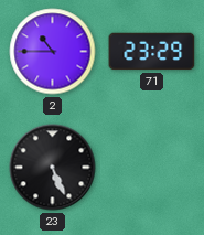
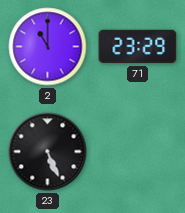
2: 10:45 -> 11:00 (48, 47)
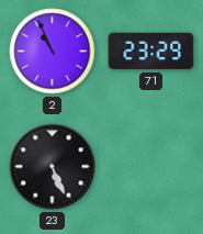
2: 11:00 -> 10:56 (53, 52)
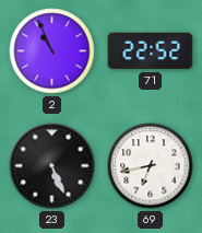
71: 23:29 -> 22:52 (151, 51)
69: none -> 6:43 (151, 166)
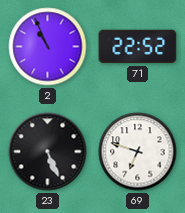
69: 6:43 -> 6:48 (138, 152)
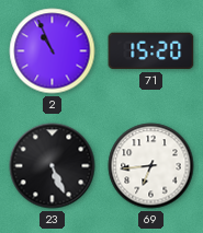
71: 22:52 -> 15:20 (151, 51)
69: 6:48 -> 6:44 (151, 166)
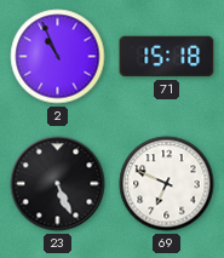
71: 15:20 -> 15:18 (167, 57)
69: 6:44 -> 6:49 (167, 184)
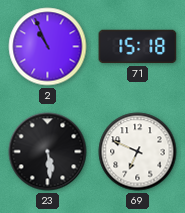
23: 5:26 -> 5:29 (48, 152)
